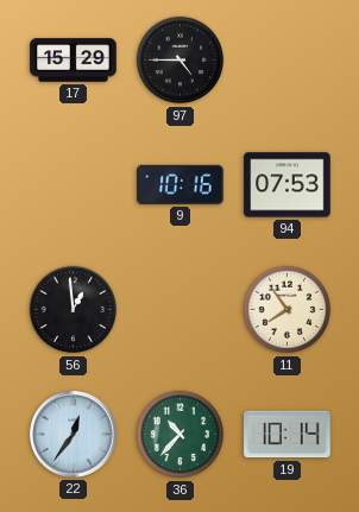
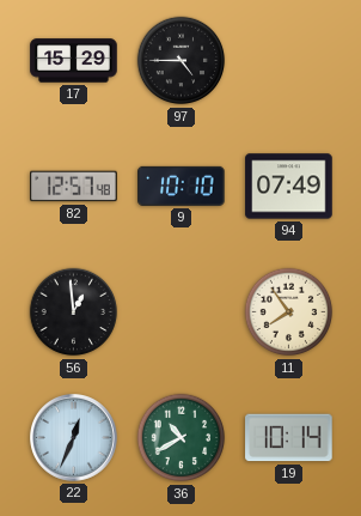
82: none -> 12:57 (74, 187)
9: 10:16 -> 10:10 (182, 186)
94: 07:53 -> 07:49 (289, 187)
22: 12:36 -> 12:34 (74, 438)
36: 10:37 -> 10:40 (182, 438)
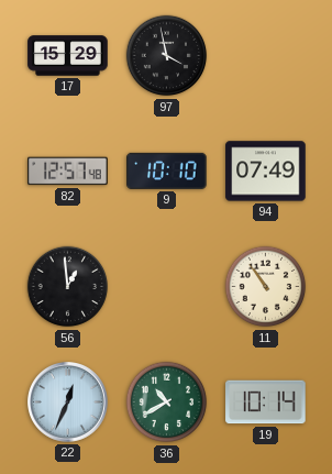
97: 4:45 -> 3:58 (167, 56)
11: 7:54 -> 10:54 (266, 287)
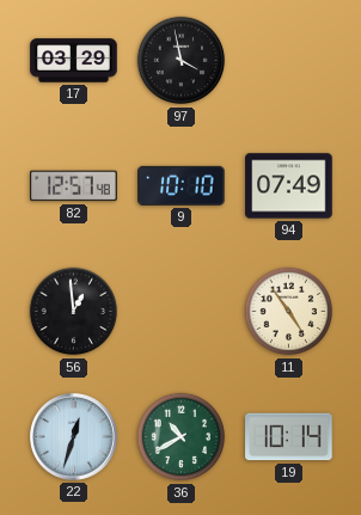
17: 15:29 -> 03:29 (74, 61)
11: 10:54 -> 4:54 (289, 312)
22: 12:34 -> 12:33 (74, 437)
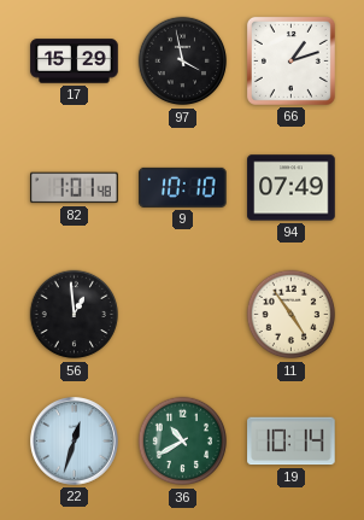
17: 03:29 -> 15:29 (75, 62)
66: none -> 1:12 (290, 60)
82: 12:57 -> 1:01 (75, 188)
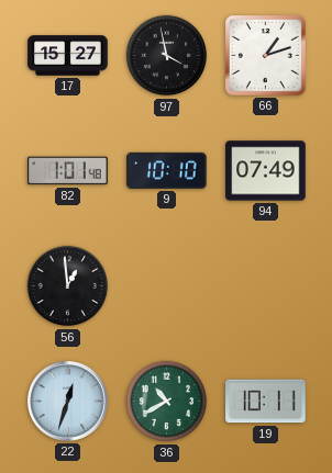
17: 15:29 -> 15:27 (68, 56)
11: 4:54 -> none (292, 315)
19: 10:14 -> 10:11 (266, 402)
